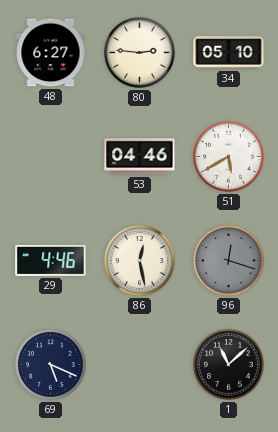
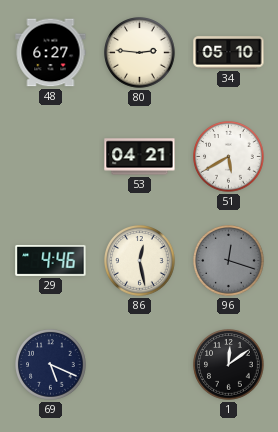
53: 04:46 -> 04:21 (140, 157)
1: 11:08 -> 12:09 (229, 365)
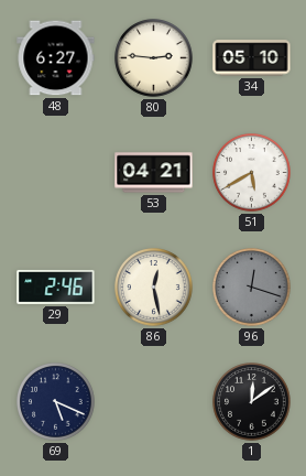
29: 4:46 -> 2:46 (56, 288)
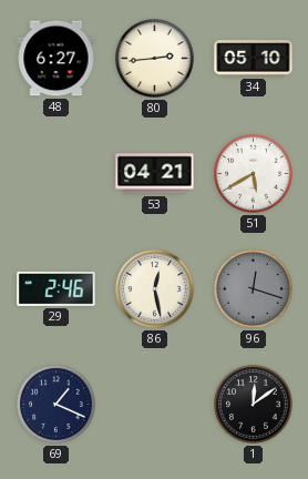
80: 2:46 -> 2:44 (155, 59)
69: 5:19 -> 1:19 (57, 405)
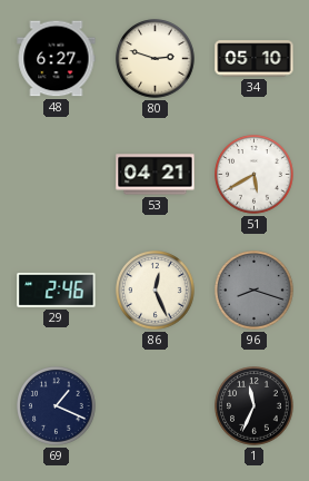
80: 2:44 -> 2:48 (156, 59)
86: 12:28 -> 12:26 (156, 291)
96: 12:18 -> 8:18 (255, 291)
1: 12:09 -> 11:34 (255, 406)
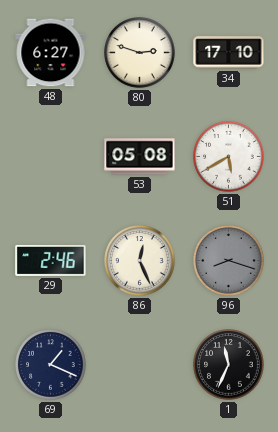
34: 05:10 -> 17:10 (229, 53)
53: 04:21 -> 05:08 (140, 157)
